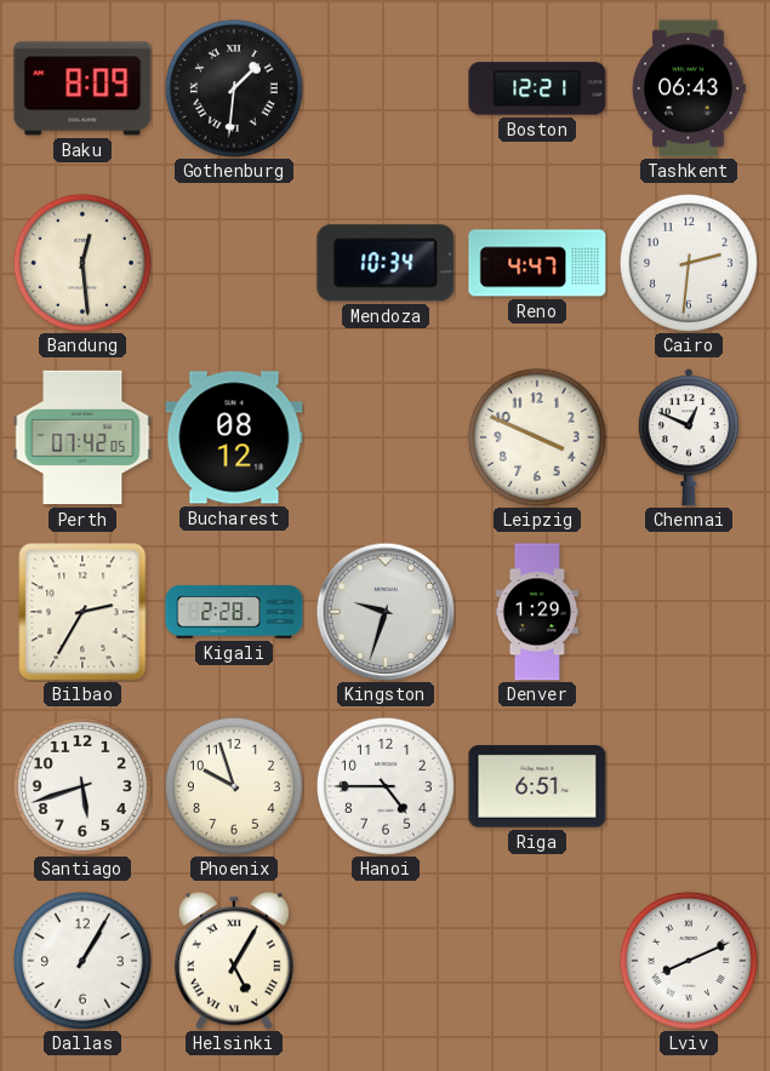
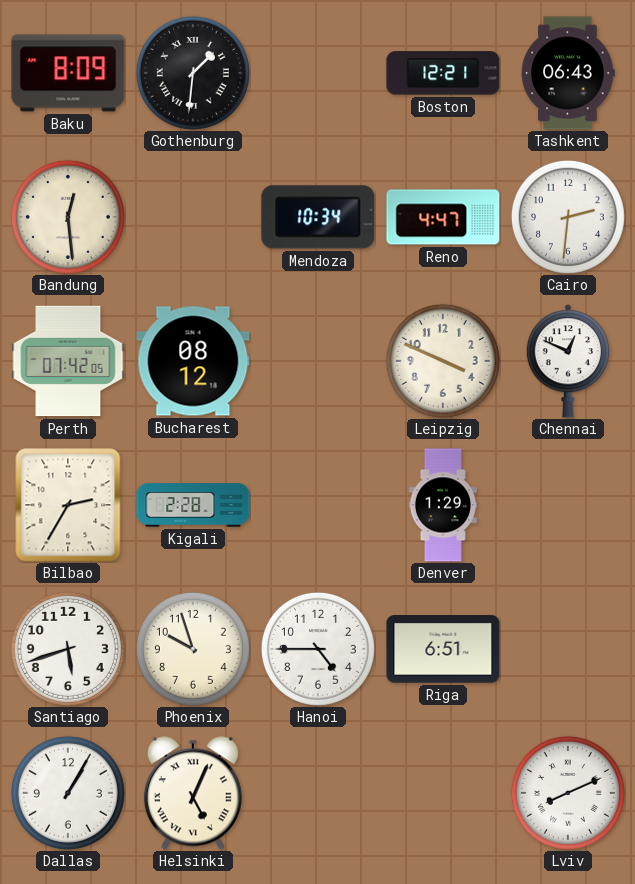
Kingston: 9:33 -> none (386, 612)
Helsinki: 5:05 -> 5:04 (193, 793)
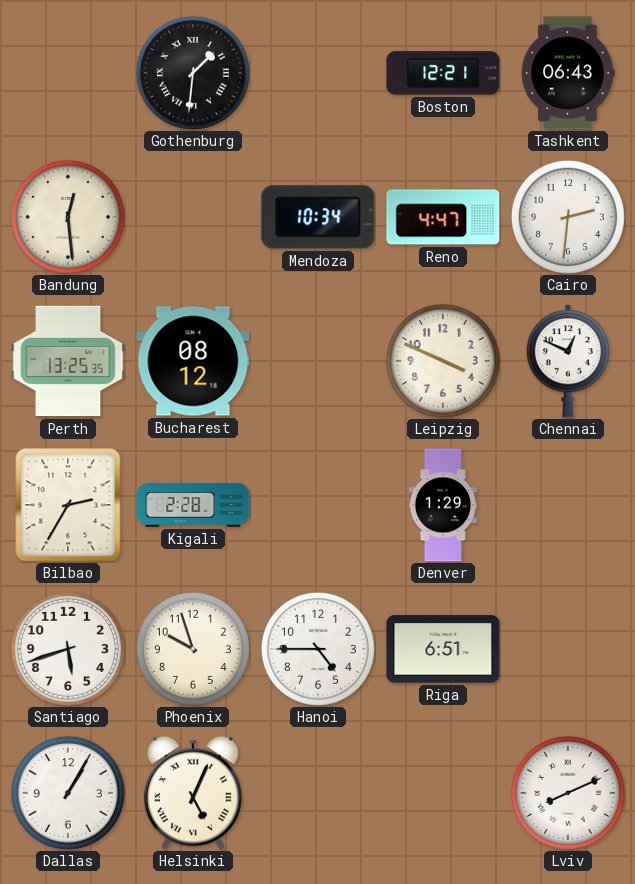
Baku: 8:09 -> none (68, 73)
Perth: 07:42 -> 13:25 (68, 361)
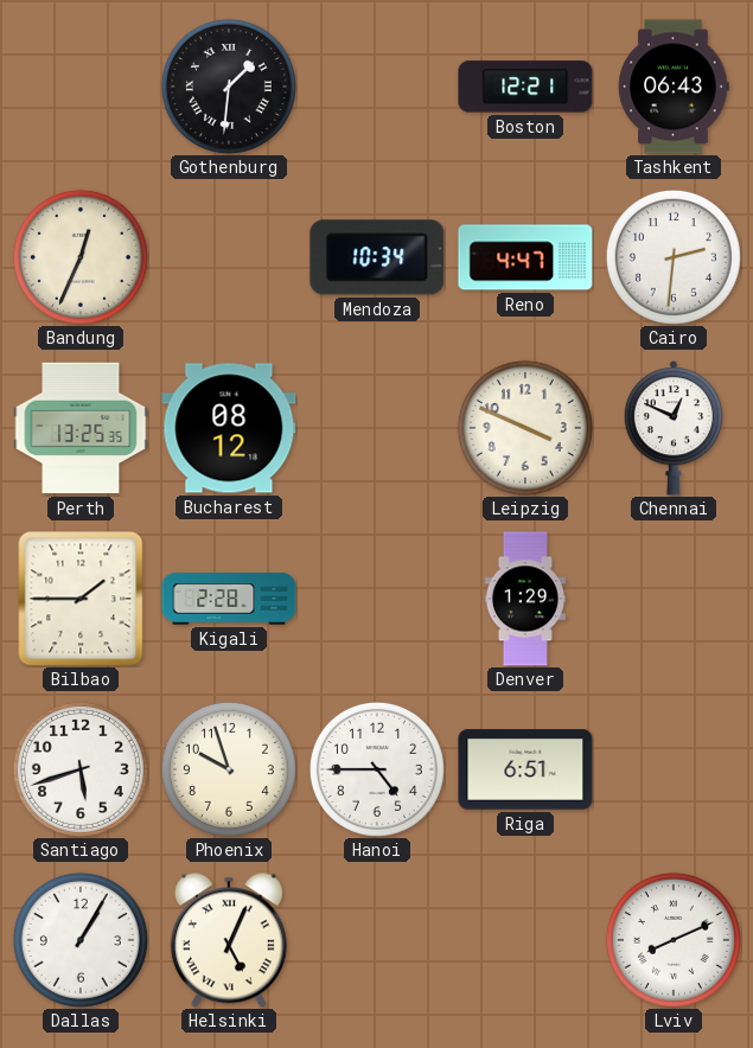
Bandung: 12:29 -> 12:34 (81, 257)
Bilbao: 2:35 -> 1:45 (81, 599)
